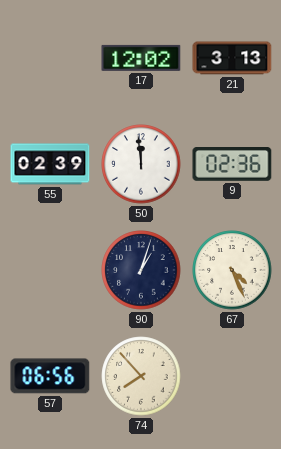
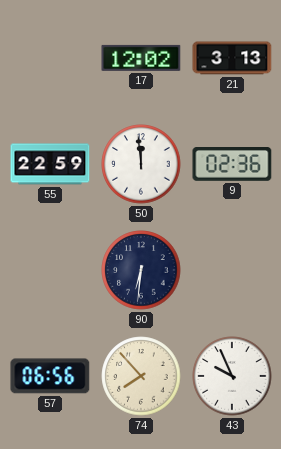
55: 02:39 -> 22:59 (50, 164)
90: 1:03 -> 6:31 (141, 270)
67: 4:26 -> none (232, 270)
43: none -> 9:56 (232, 376)
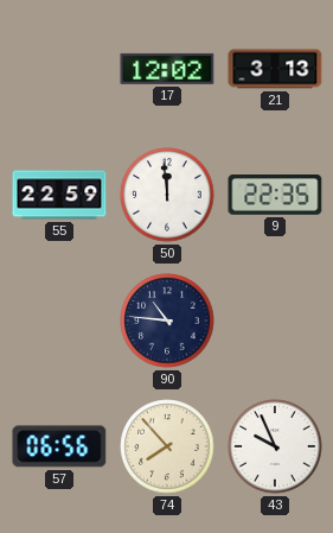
9: 02:36 -> 22:35 (275, 196)
90: 6:31 -> 10:46 (167, 321)
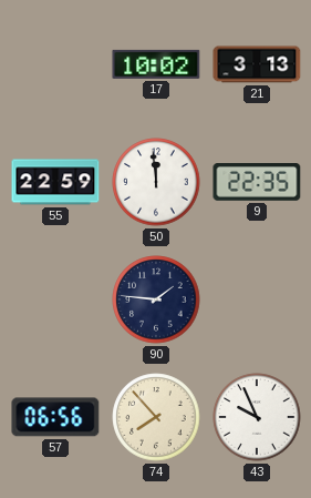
17: 12:02 -> 10:02 (156, 64)
90: 10:46 -> 1:46 (156, 299)
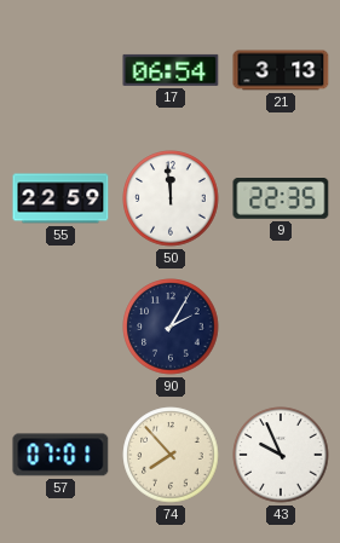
17: 10:02 -> 06:54 (171, 70)
90: 1:46 -> 2:05 (171, 327)
57: 06:56 -> 07:01 (60, 455)
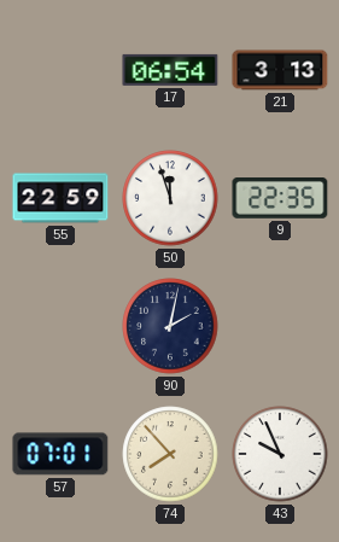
50: 11:59 -> 11:57 (170, 198)
90: 2:05 -> 2:02 (170, 326)
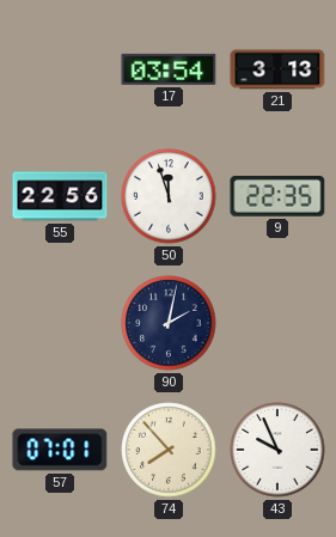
17: 06:54 -> 03:54 (169, 69)
55: 22:59 -> 22:56 (60, 196)
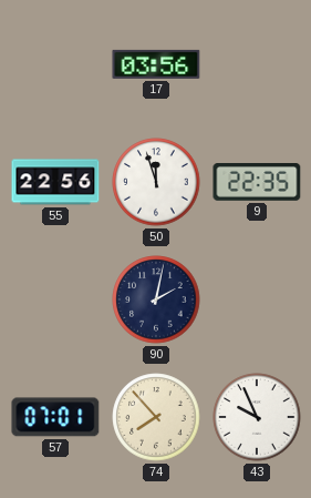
17: 03:54 -> 03:56 (156, 64)
21: 3:13 -> none (277, 69)
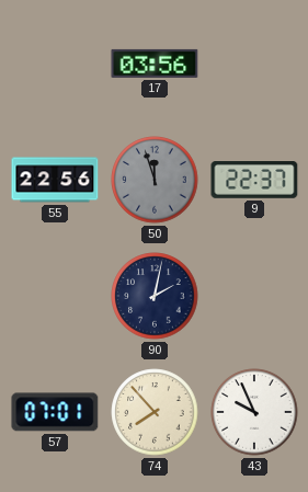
50 dial: white -> grey (155, 180)
9: 22:35 -> 22:37 (254, 181)
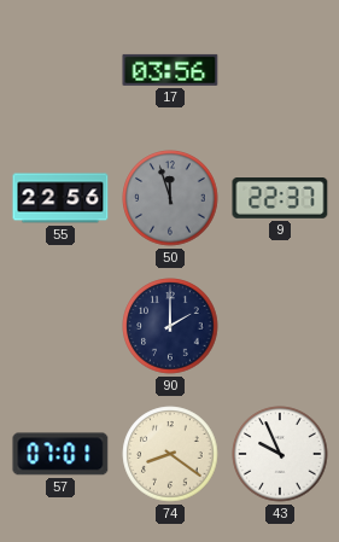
90: 2:02 -> 2:00 (170, 326)
74: 7:53 -> 8:21 (170, 454)
